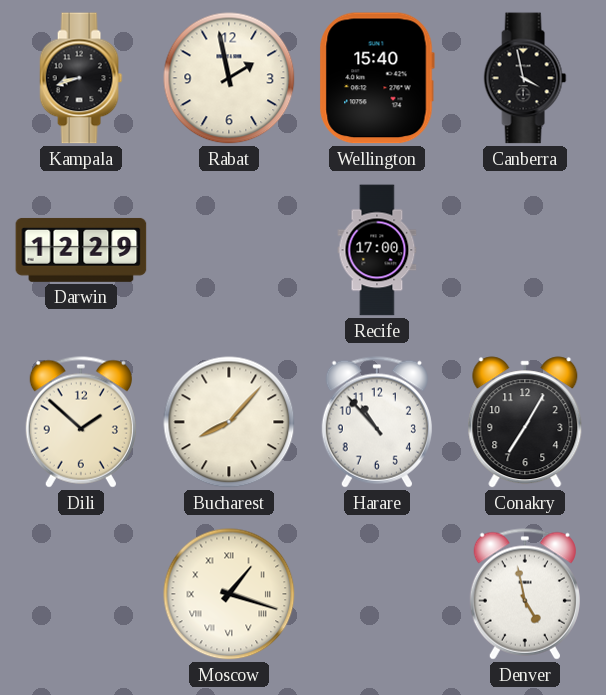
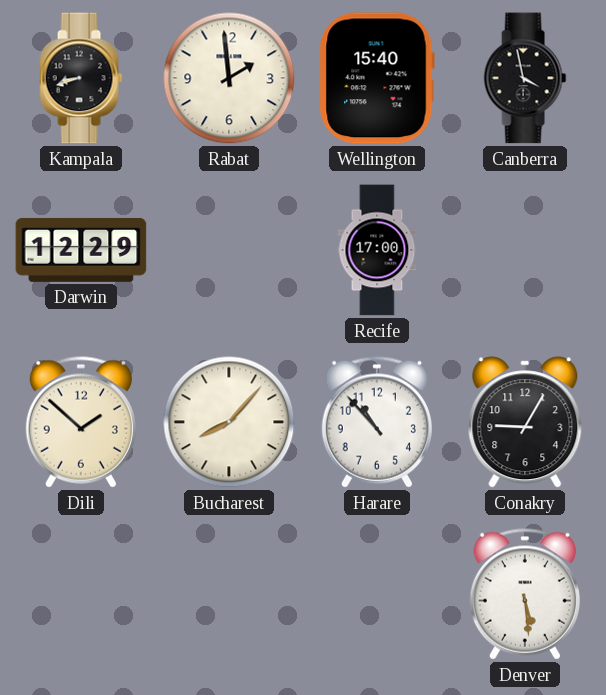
Rabat: 1:58 -> 1:59 (229, 78)
Conakry: 7:05 -> 9:05 (525, 422)
Moscow: 1:18 -> none (229, 594)
Denver: 4:58 -> 5:29 (525, 594)
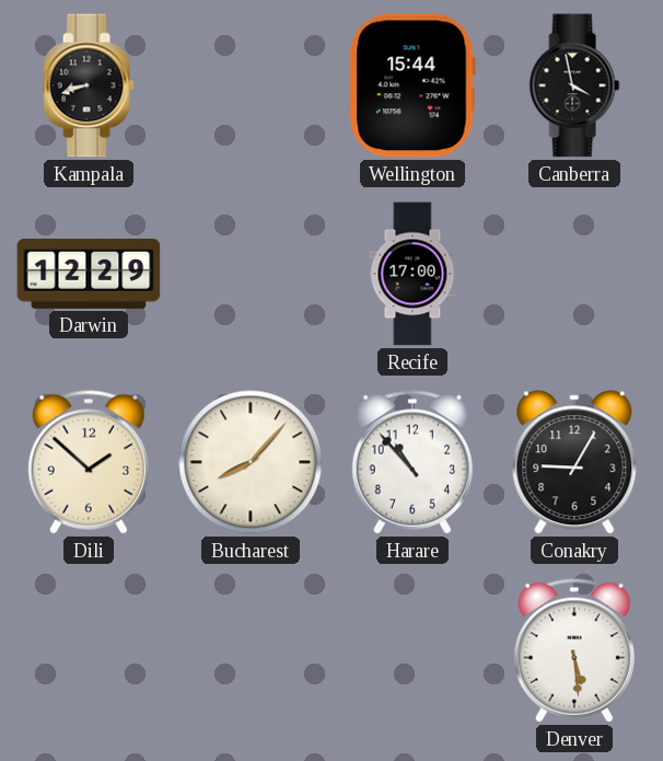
Rabat: 1:59 -> none (229, 78)
Wellington: 15:40 -> 15:44 (412, 85)
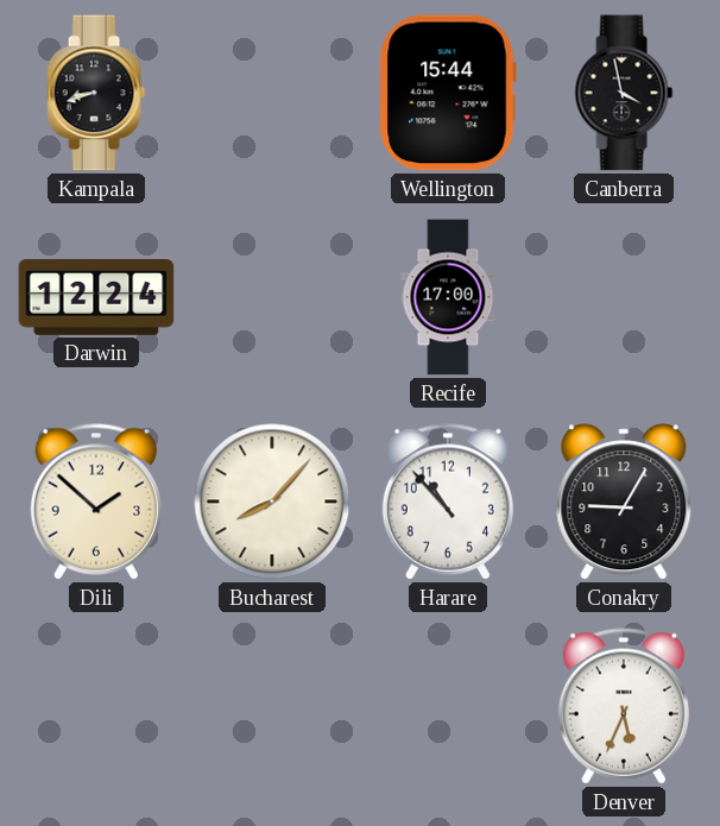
Darwin: 12:29 -> 12:24 (96, 297)
Denver: 5:29 -> 5:34 (624, 706)
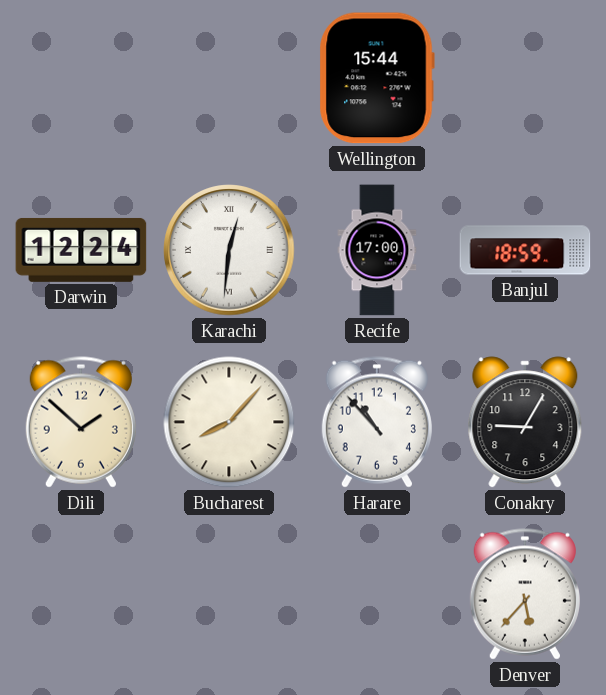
Kampala: 8:42 -> none (96, 93)
Canberra: 3:58 -> none (624, 93)
Karachi: none -> 12:31 (229, 250)
Banjul: none -> 18:59 (525, 250)
Denver: 5:34 -> 5:37 (525, 594)
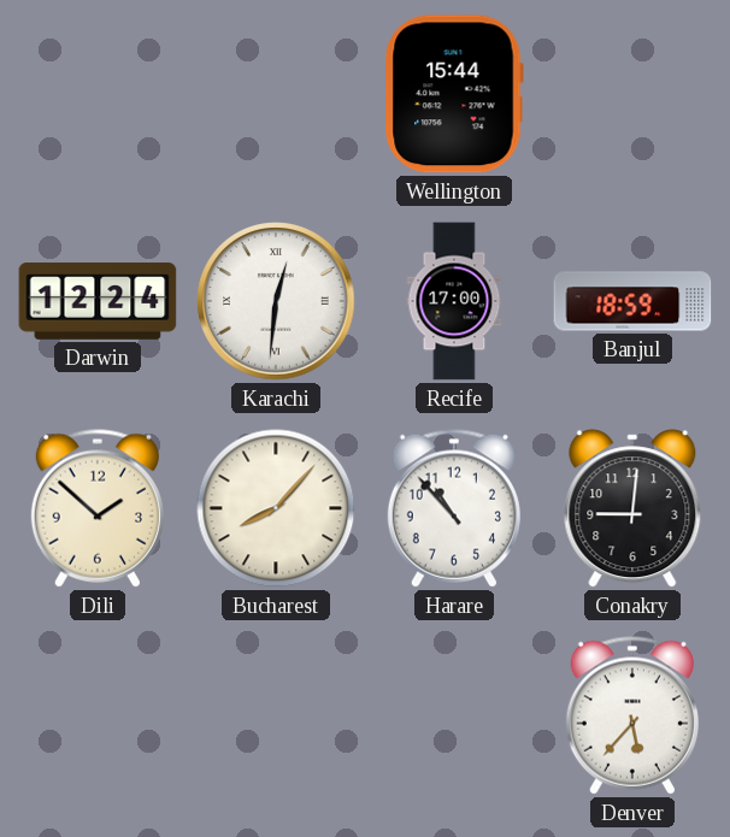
Conakry: 9:05 -> 9:01 (632, 508)
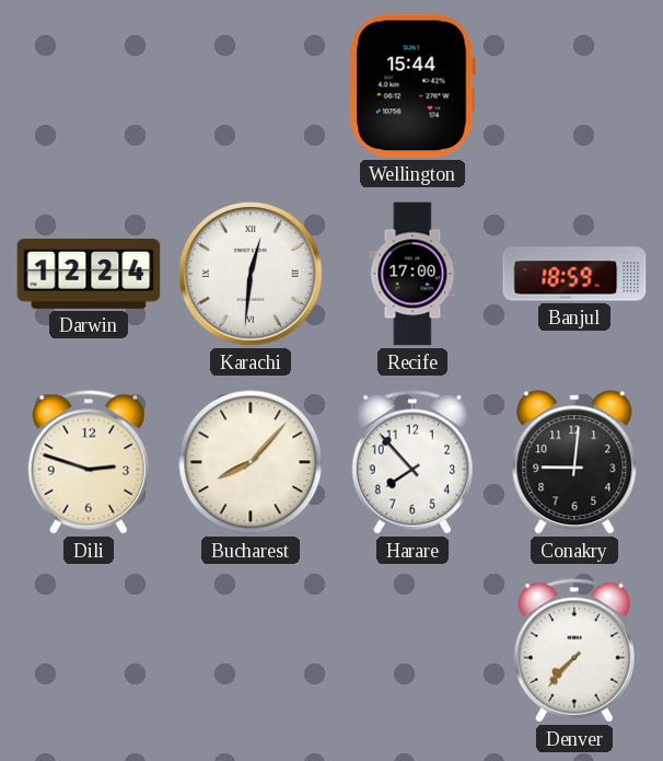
Dili: 1:52 -> 2:48 (89, 462)
Harare: 10:53 -> 7:53 (412, 462)
Denver: 5:37 -> 7:37 (574, 650)
